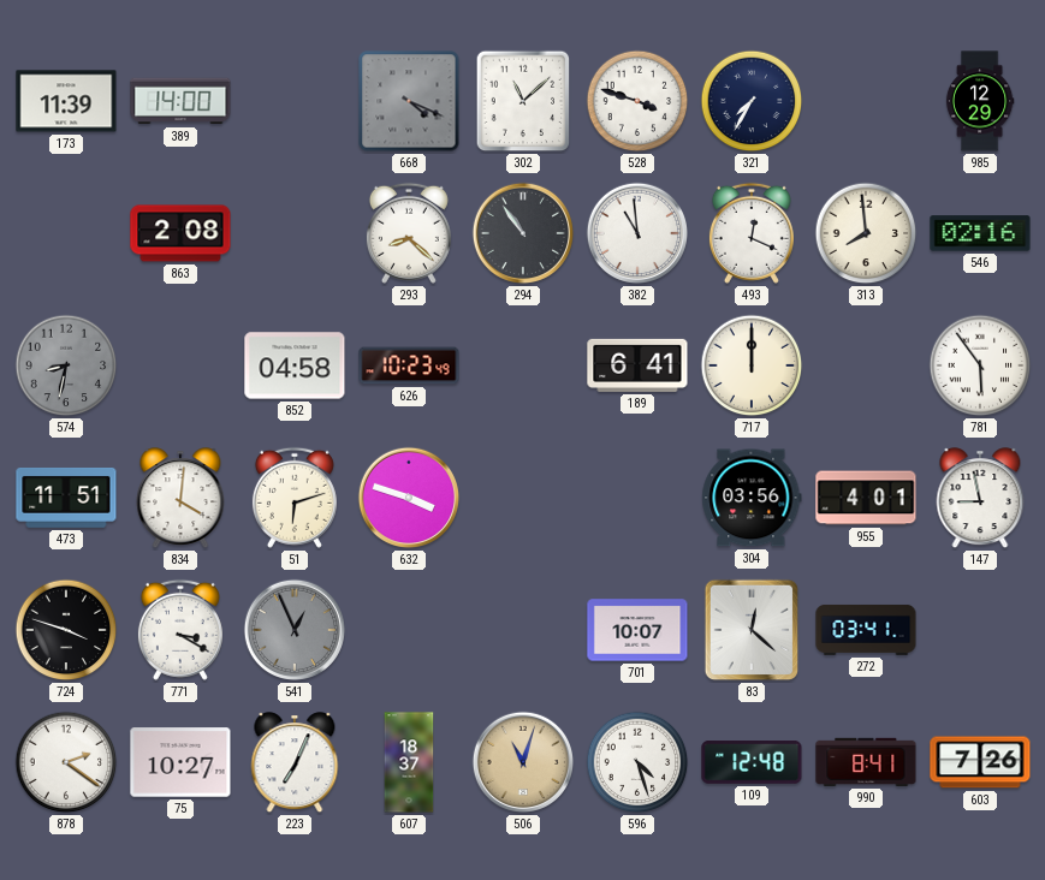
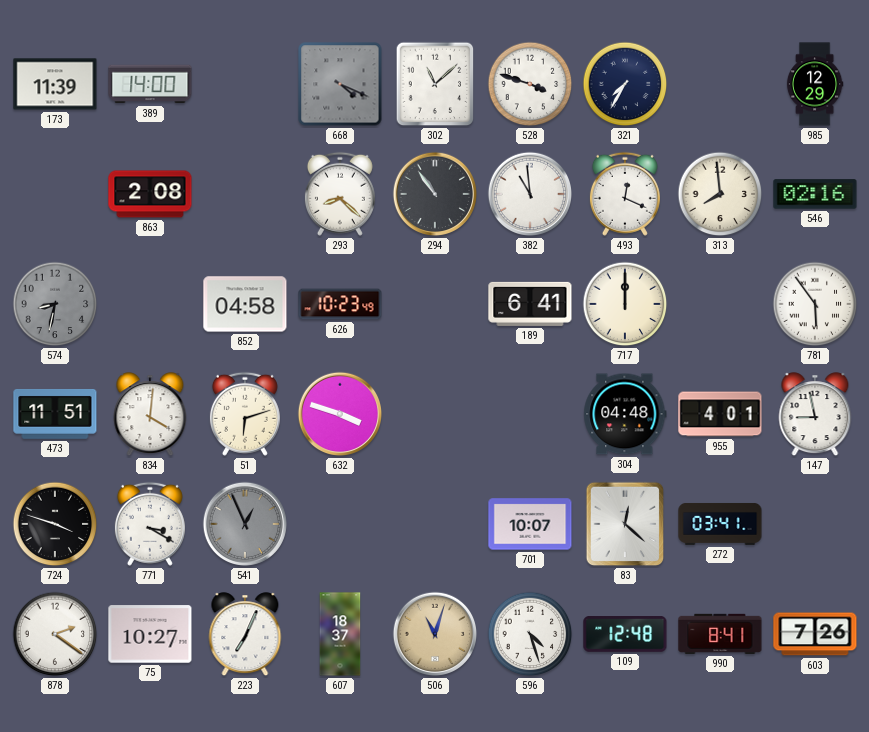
304: 03:56 -> 04:48 (625, 414)
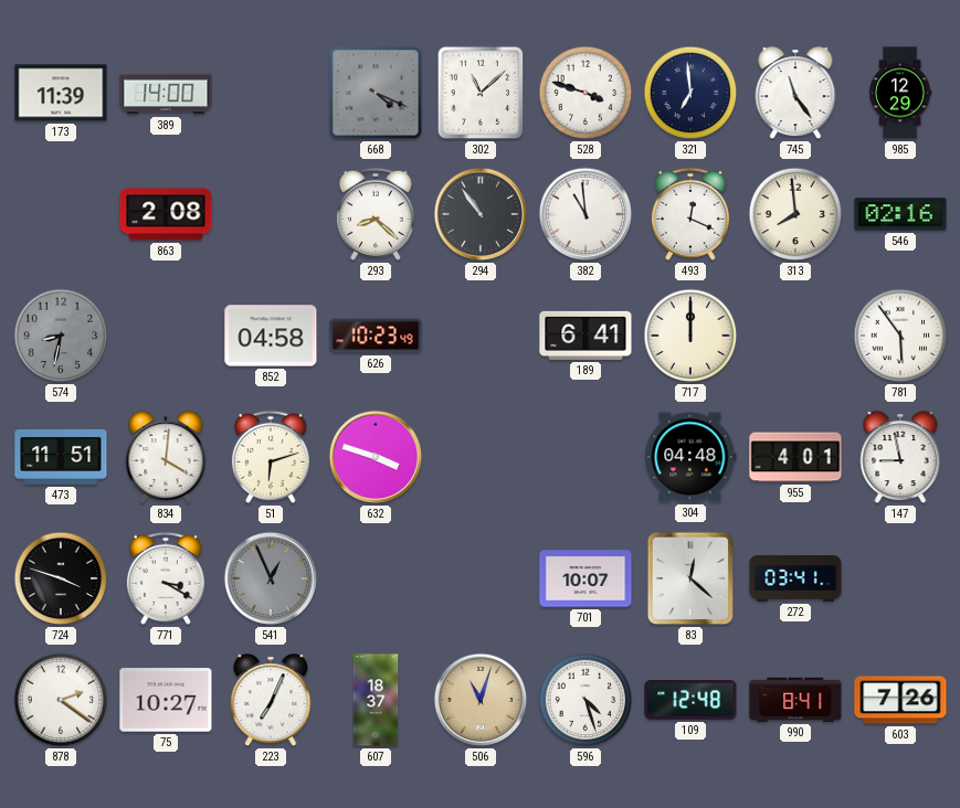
321: 7:35 -> 6:59 (690, 93)
745: none -> 11:24 (795, 94)
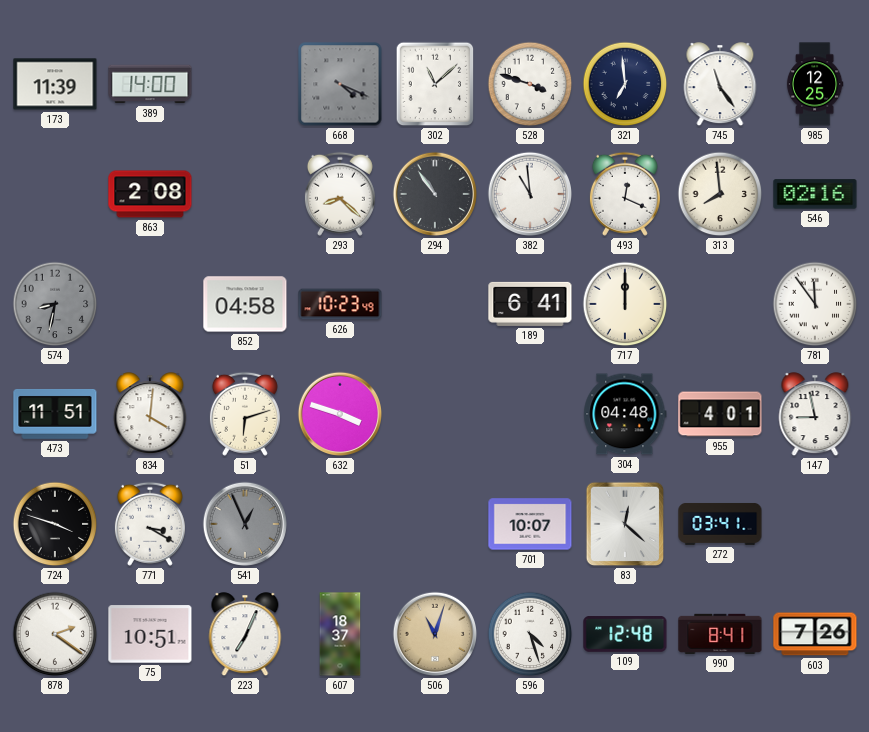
985: 12:29 -> 12:25 (815, 84)
781: 5:54 -> 11:54 (815, 304)
75: 10:27 -> 10:51 (150, 634)
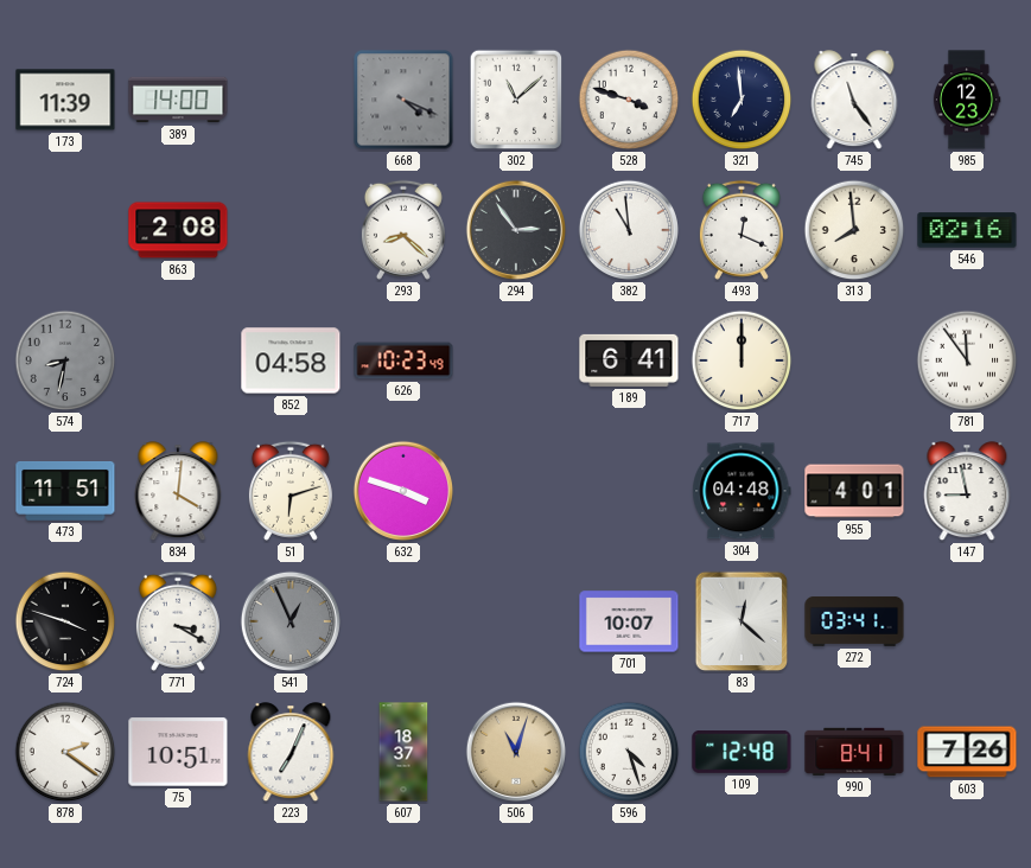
985: 12:25 -> 12:23 (967, 100)
294: 10:54 -> 2:54 (516, 230)
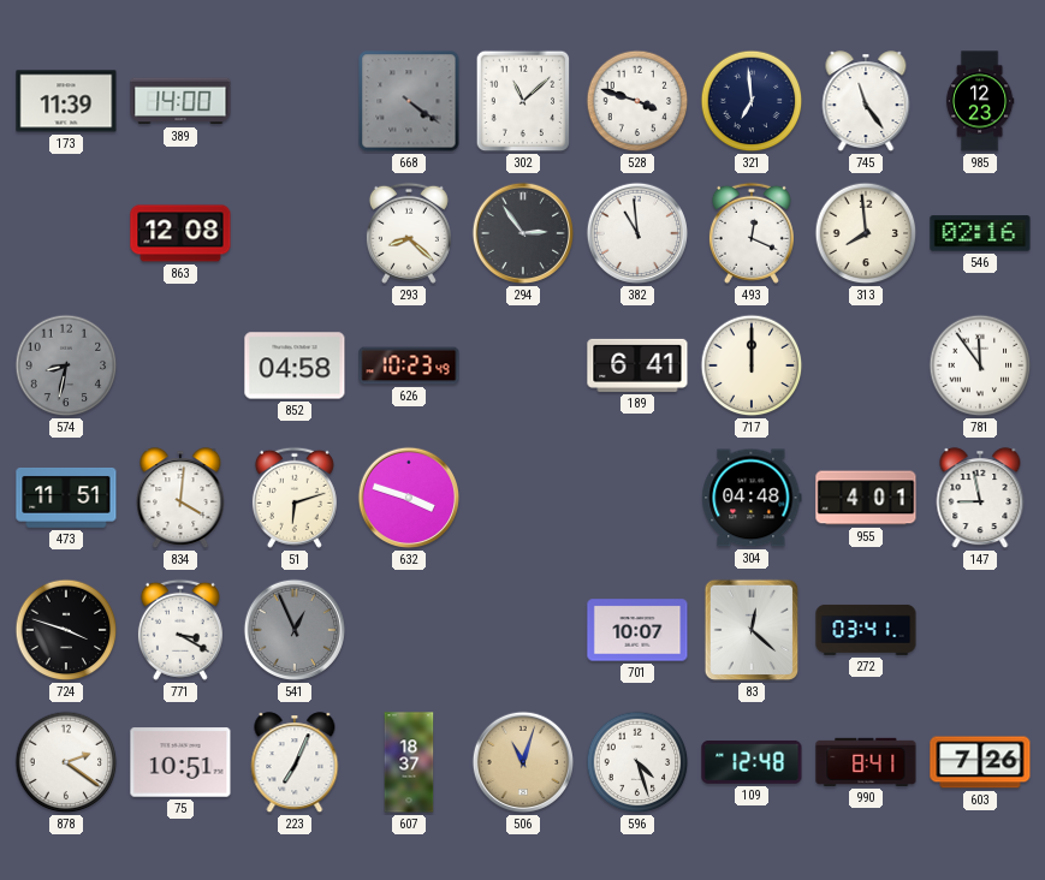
668: 4:19 -> 4:21 (409, 101)
863: 2:08 -> 12:08 (180, 233)
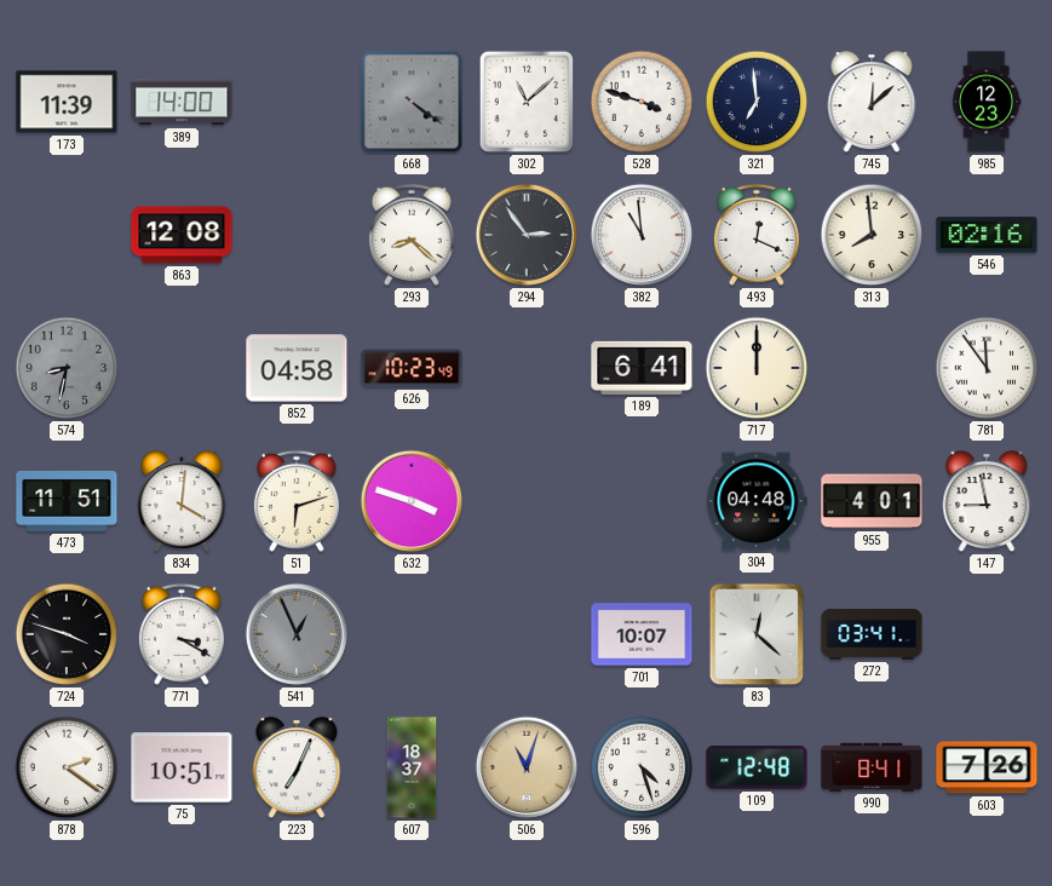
745: 11:24 -> 12:08 (872, 103)
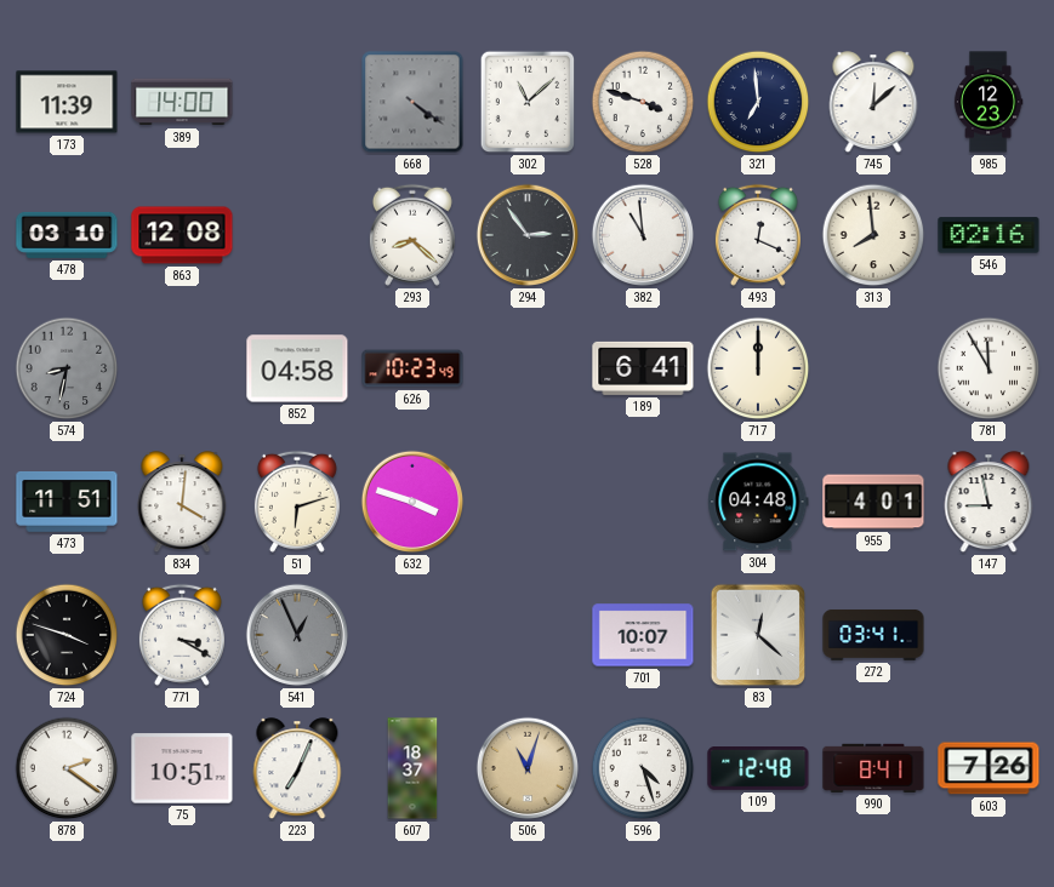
478: none -> 03:10 (67, 235)
781: 11:54 -> 11:55 (989, 368)
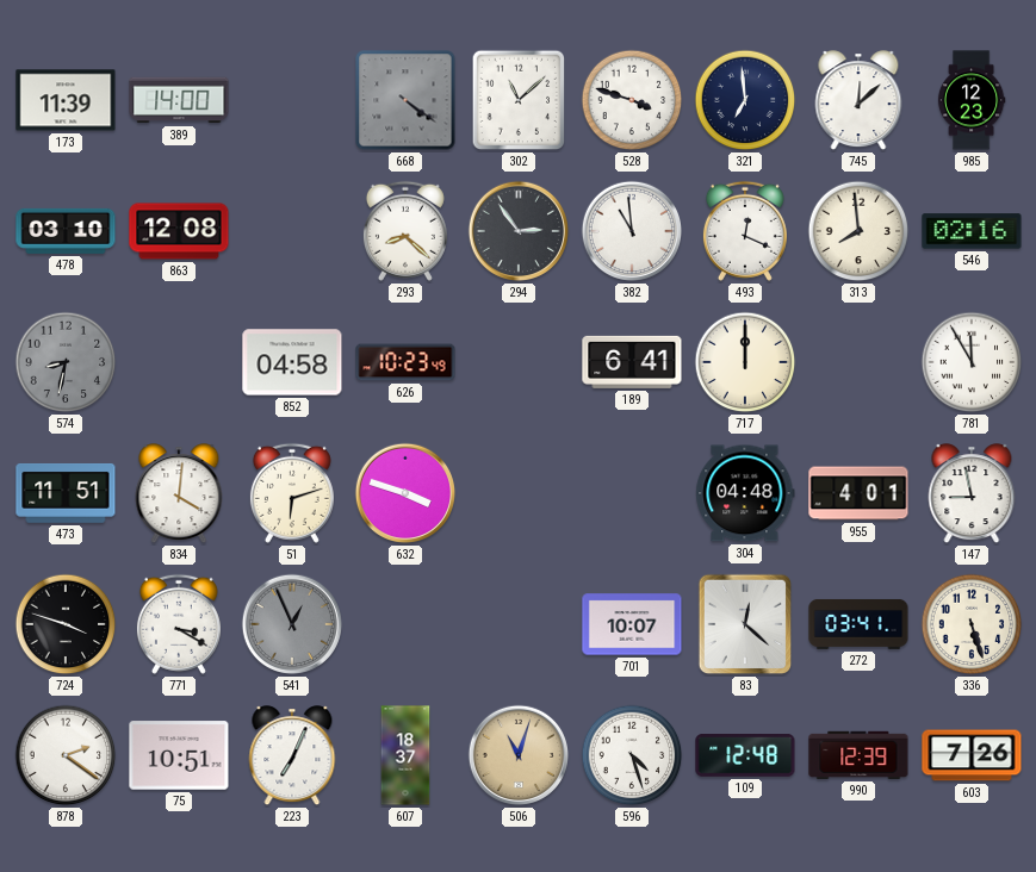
336: none -> 5:27 (972, 624)
990: 8:41 -> 12:39 (858, 755)
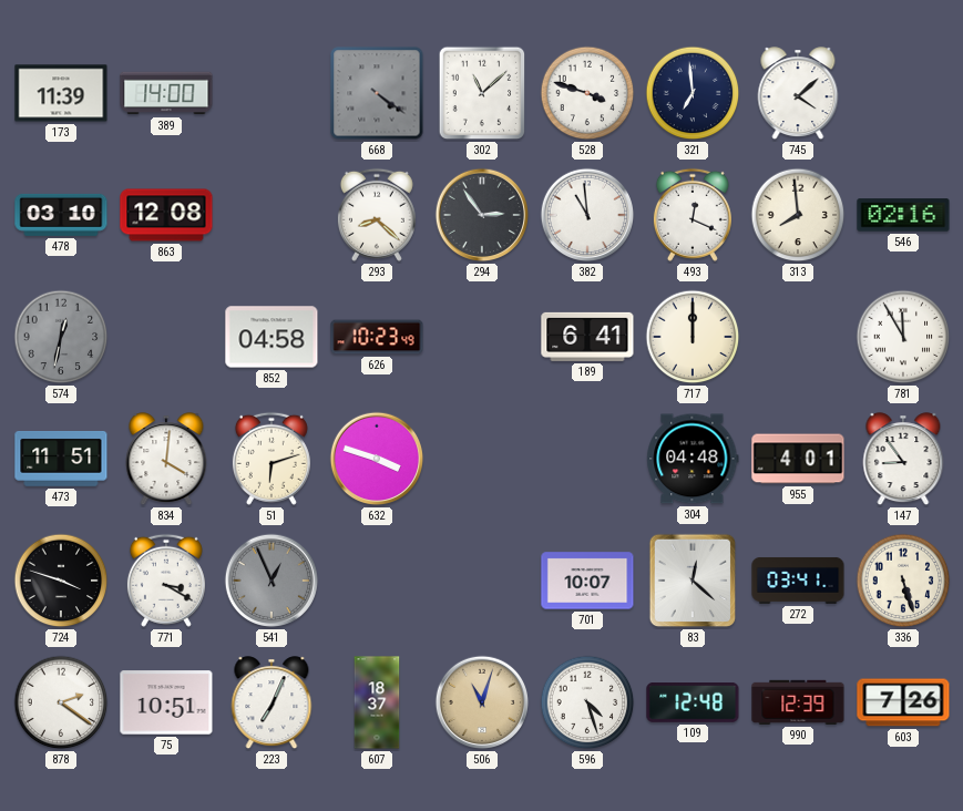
745: 12:08 -> 4:08 (798, 94)
985: 12:23 -> none (972, 100)
574: 8:32 -> 12:32 (61, 337)
147: 8:58 -> 8:54 (903, 460)
